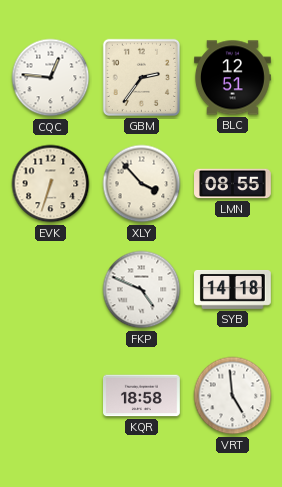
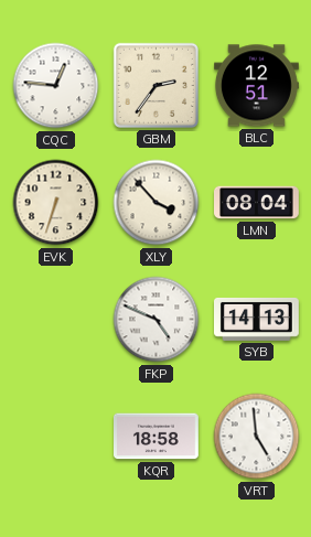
LMN: 08:55 -> 08:04 (257, 203)
SYB: 14:18 -> 14:13 (257, 319)
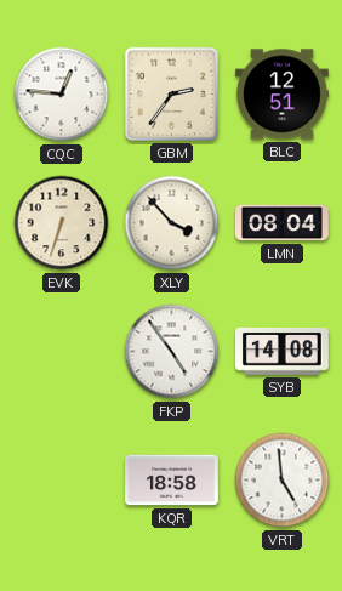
FKP: 4:49 -> 4:54 (172, 352)
SYB: 14:13 -> 14:08 (283, 351)
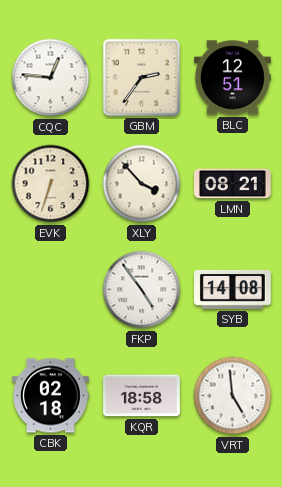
LMN: 08:04 -> 08:21 (233, 184)
CBK: none -> 02:18 (51, 396)
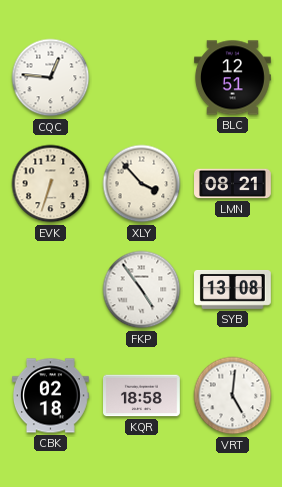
GBM: 2:36 -> none (141, 77)
SYB: 14:08 -> 13:08 (233, 289)
VRT: 4:59 -> 5:01 (233, 396)
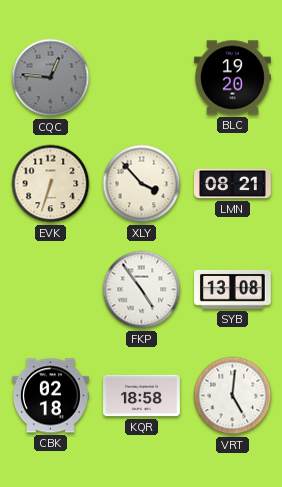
CQC dial: white -> grey (51, 78)
BLC: 12:51 -> 19:20 (233, 78)
